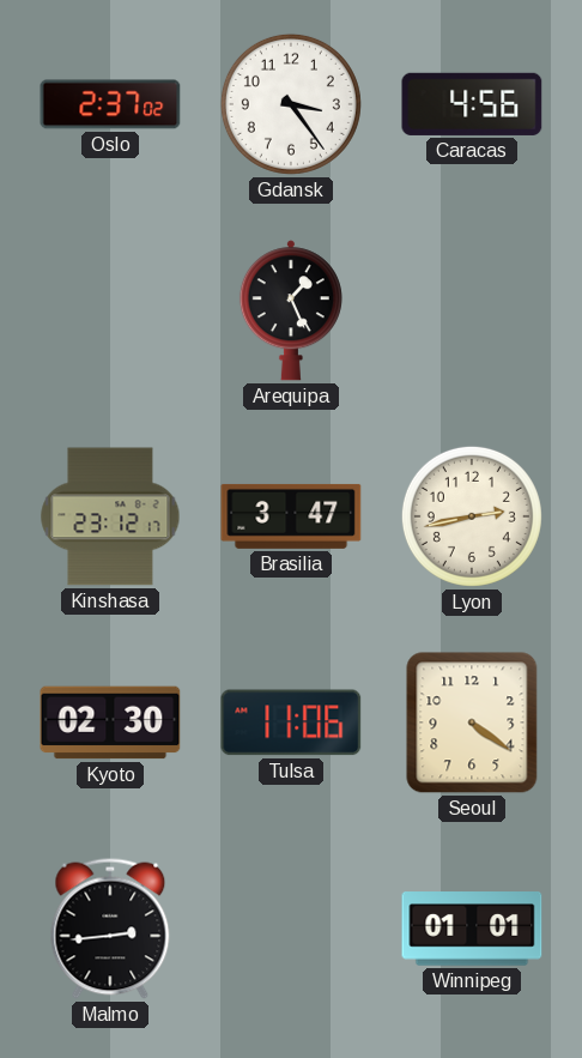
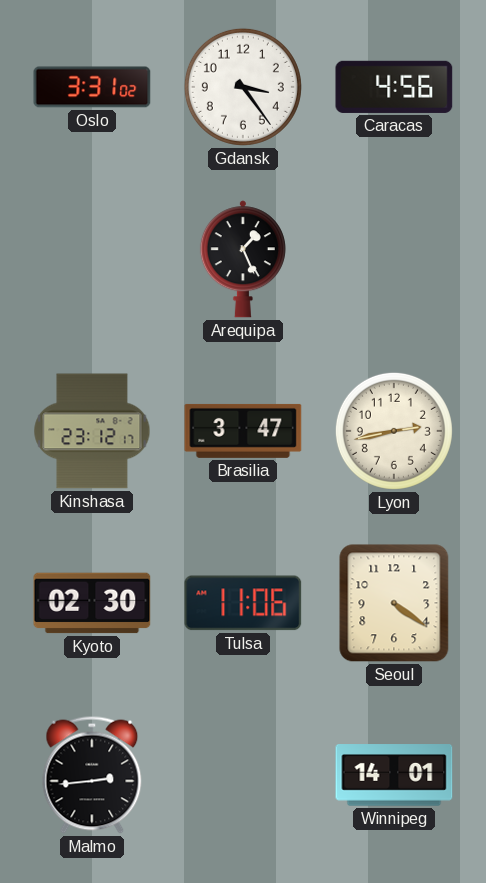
Oslo: 2:37 -> 3:31 (92, 87)
Winnipeg: 01:01 -> 14:01 (394, 775)
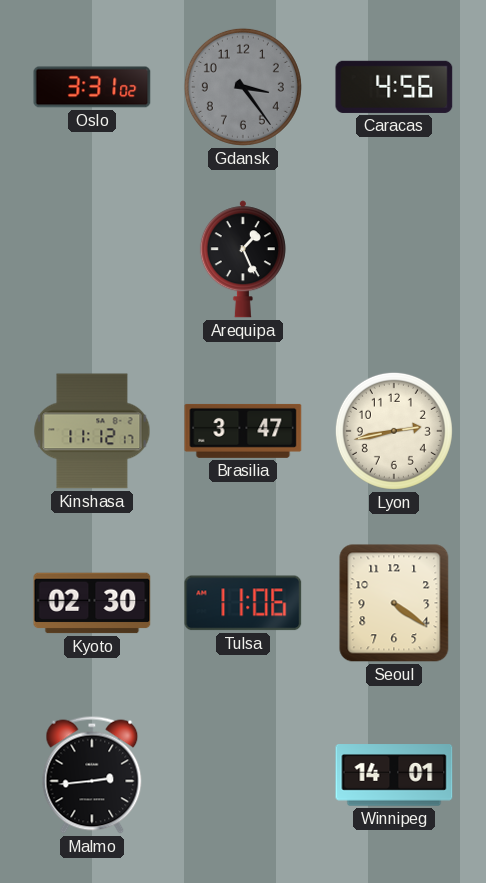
Gdansk dial: white -> grey (243, 87)
Kinshasa: 23:12 -> 11:12 (92, 431)
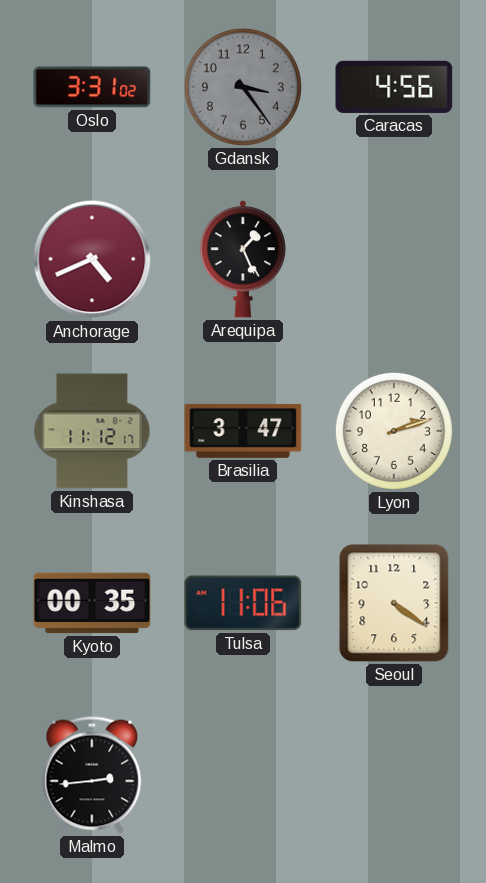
Anchorage: none -> 4:41 (92, 259)
Lyon: 2:43 -> 2:12 (394, 431)
Kyoto: 02:30 -> 00:35 (92, 603)
Winnipeg: 14:01 -> none (394, 775)
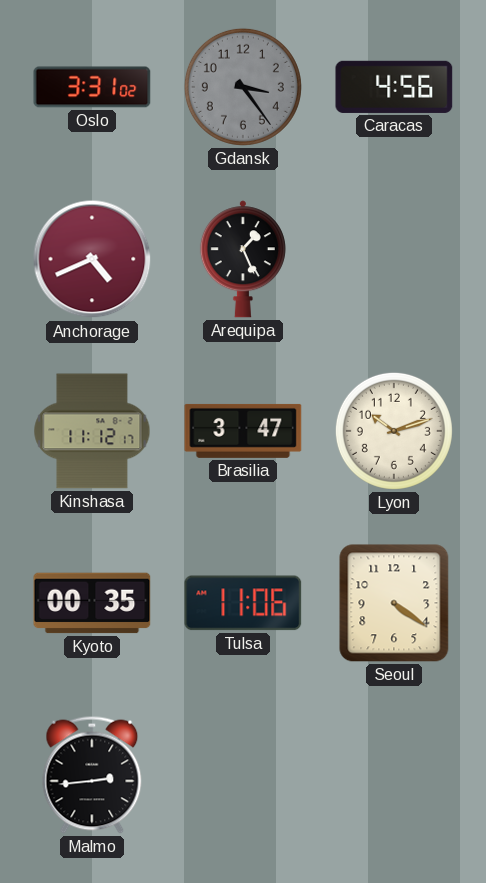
Lyon: 2:12 -> 10:12 (394, 431)
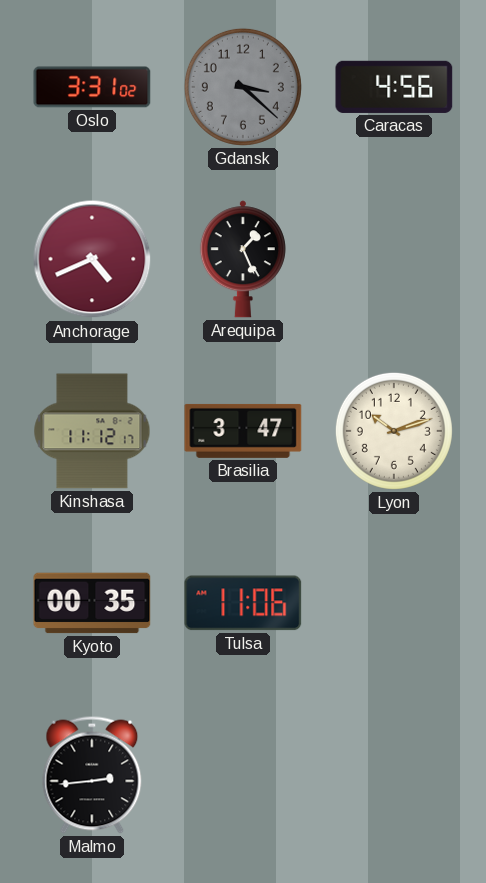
Gdansk: 3:24 -> 3:22 (243, 87)
Seoul: 4:21 -> none (394, 603)
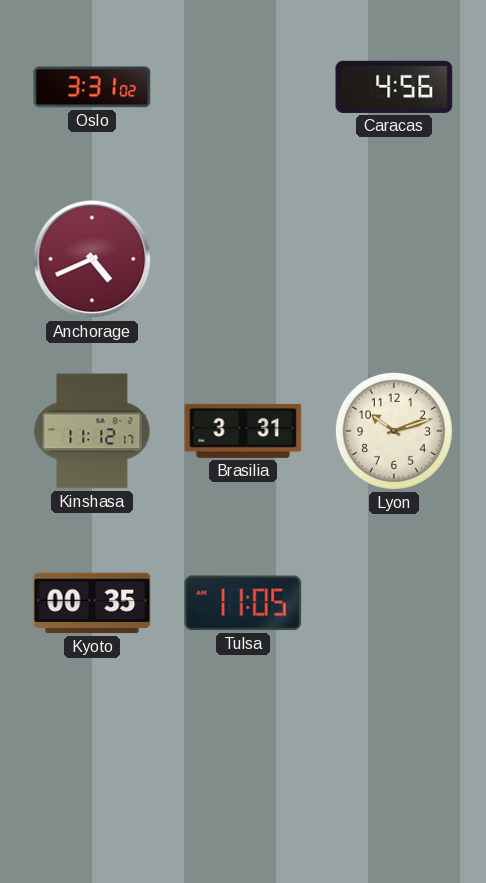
Gdansk: 3:22 -> none (243, 87)
Arequipa: 1:26 -> none (243, 259)
Brasilia: 3:47 -> 3:31 (243, 431)
Tulsa: 11:06 -> 11:05 (243, 603)
Malmo: 2:44 -> none (92, 775)
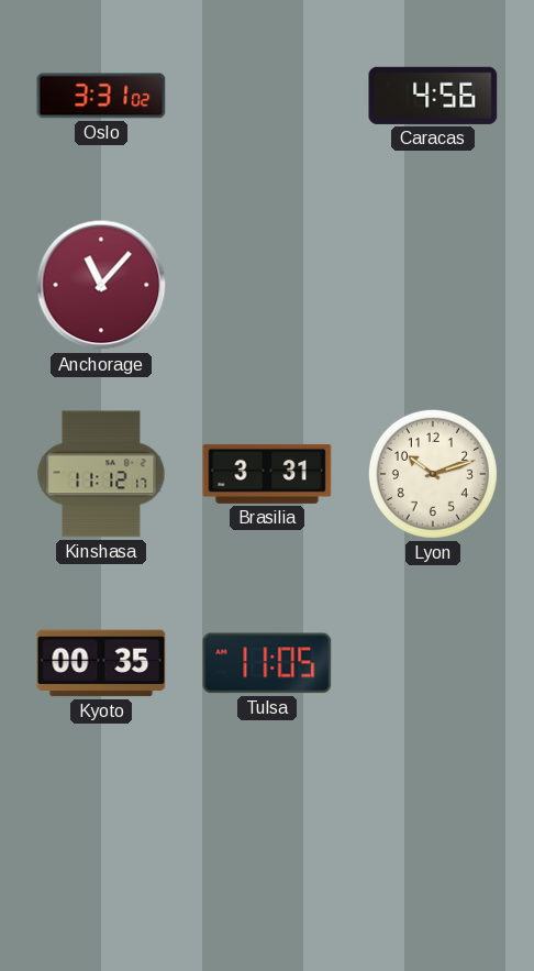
Anchorage: 4:41 -> 11:07 (101, 285)
